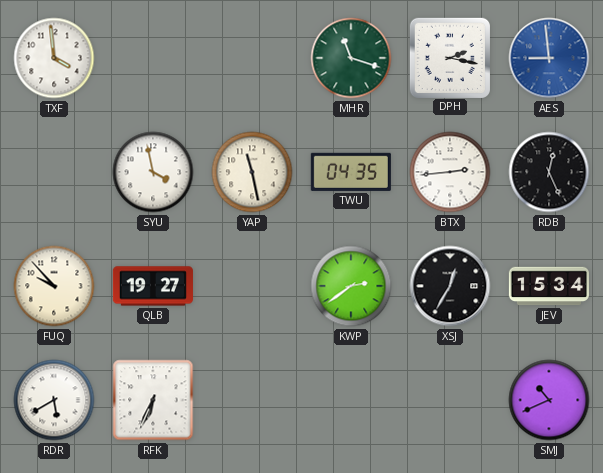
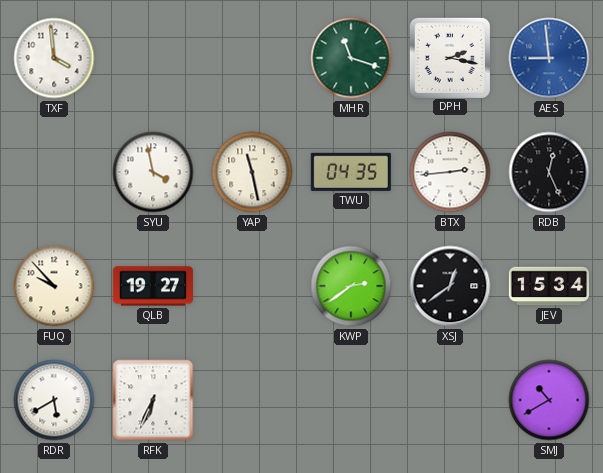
XSJ: 12:35 -> 12:39 (450, 286)
SMJ: 10:41 -> 10:40 (549, 400)
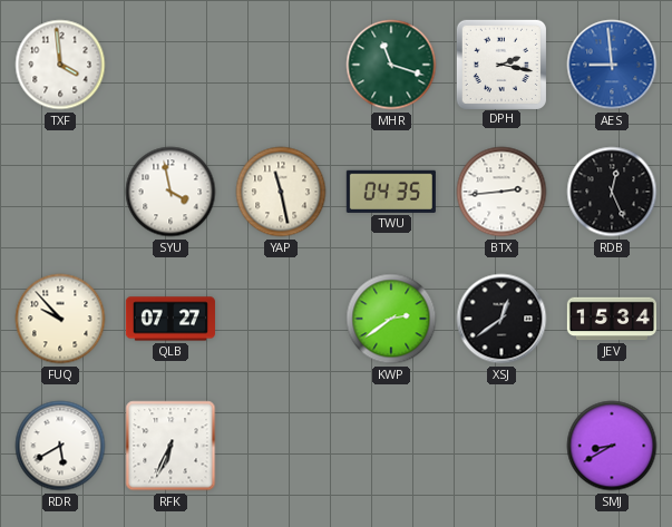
QLB: 19:27 -> 07:27 (171, 319)
SMJ: 10:40 -> 8:40 (612, 446)
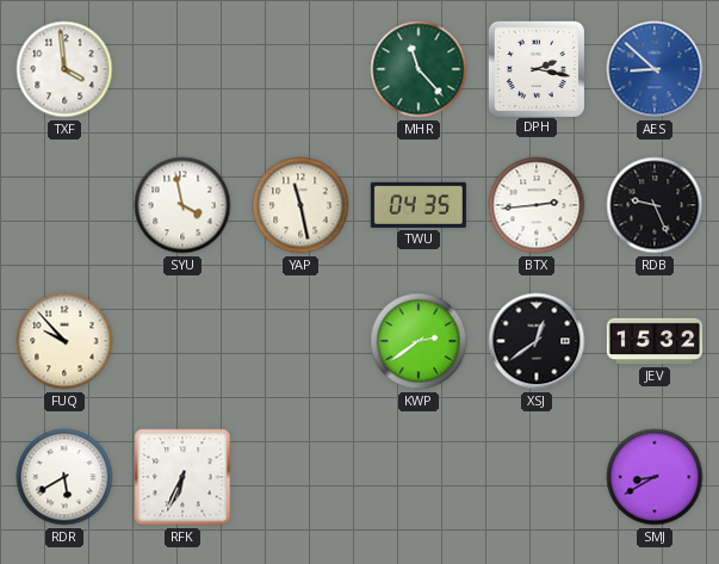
MHR: 11:18 -> 11:23 (419, 69)
AES: 8:59 -> 8:52 (655, 69)
RDB: 12:26 -> 9:26 (655, 205)
QLB: 07:27 -> none (171, 319)
JEV: 15:34 -> 15:32 (655, 341)
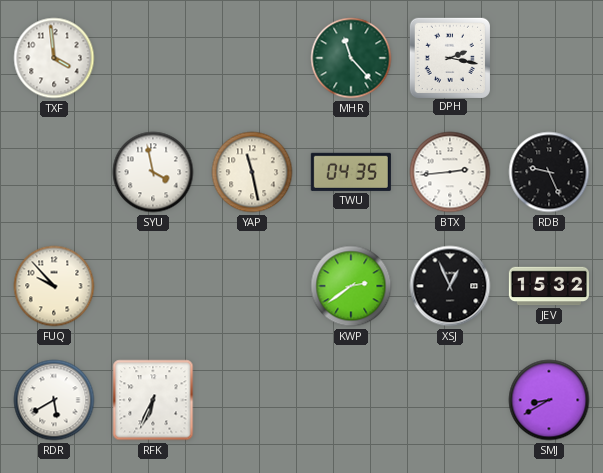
AES: 8:52 -> none (655, 69)
XSJ: 12:39 -> 12:56 (450, 286)
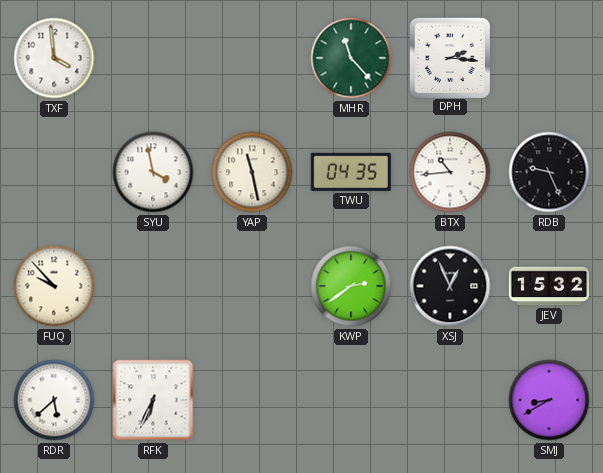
DPH: 2:17 -> 2:16 (449, 57)
BTX: 2:44 -> 10:44 (450, 172)
RDR: 5:40 -> 5:38 (54, 400)
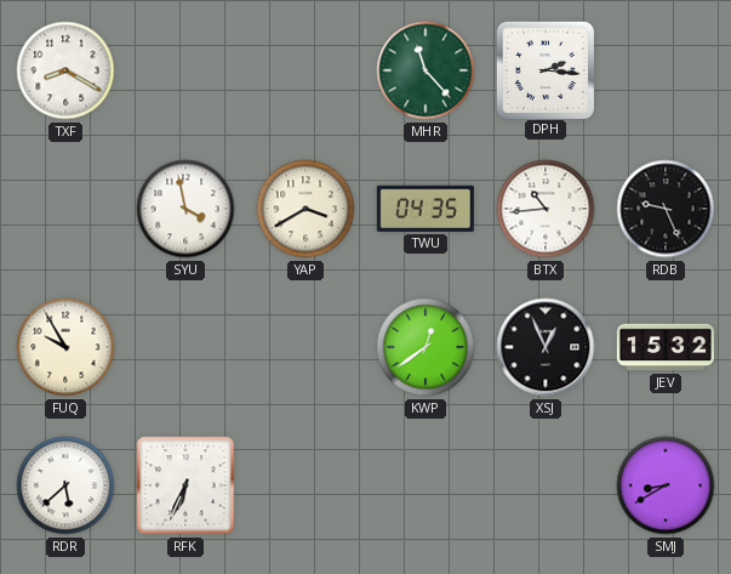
TXF: 3:59 -> 8:20 (65, 70)
YAP: 11:28 -> 3:40 (305, 209)
FUQ: 9:53 -> 9:55 (65, 347)
KWP: 2:39 -> 12:39 (426, 347)
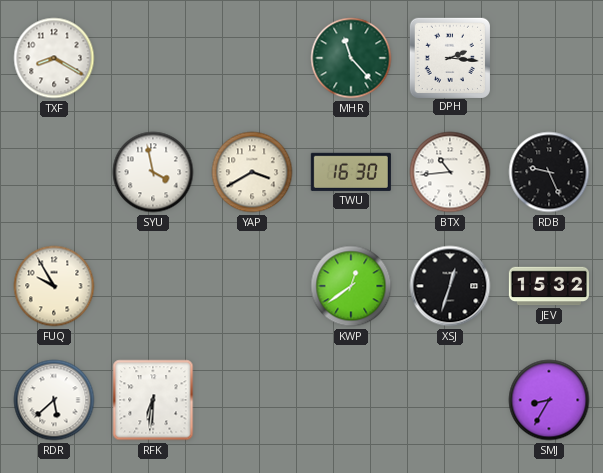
TWU: 04:35 -> 16:30 (351, 172)
XSJ: 12:56 -> 12:33 (450, 286)
RFK: 6:34 -> 6:31 (153, 400)
SMJ: 8:40 -> 8:35 (549, 400)
